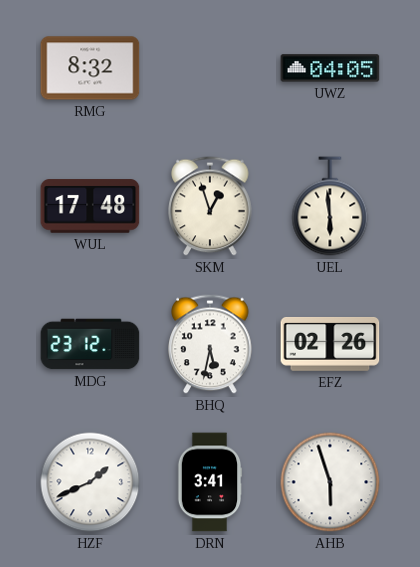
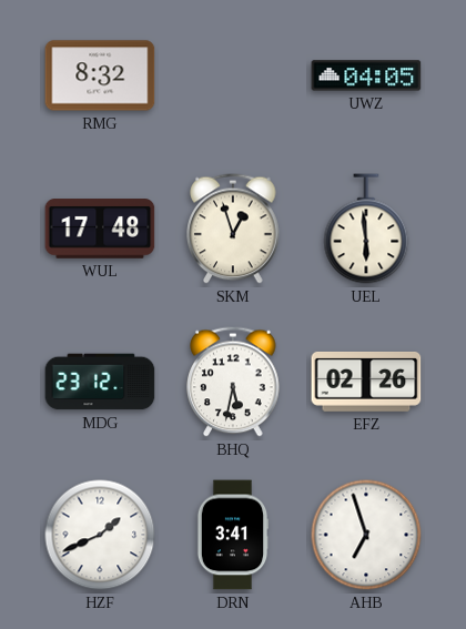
AHB: 5:57 -> 6:57 (366, 535)
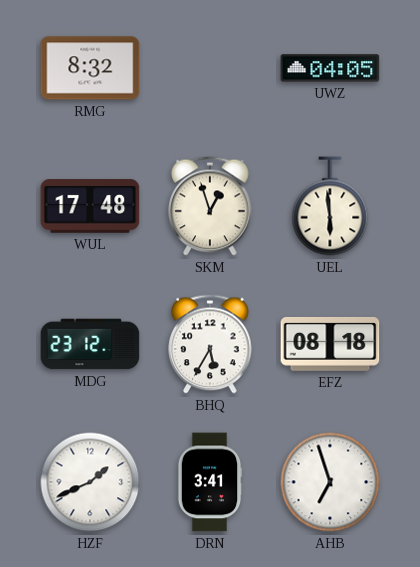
BHQ: 5:32 -> 5:35 (210, 344)
EFZ: 02:26 -> 08:18 (330, 344)
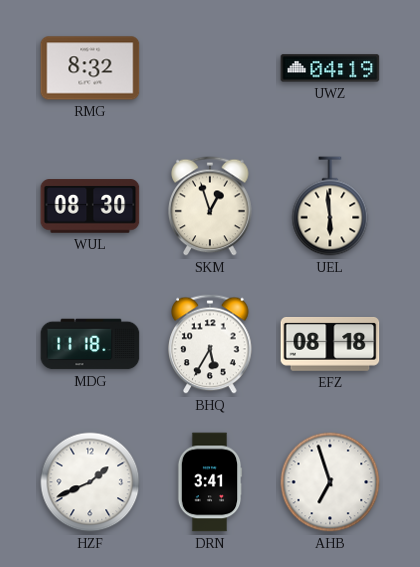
UWZ: 04:05 -> 04:19 (330, 68)
WUL: 17:48 -> 08:30 (90, 206)
MDG: 23:12 -> 11:18 (90, 344)
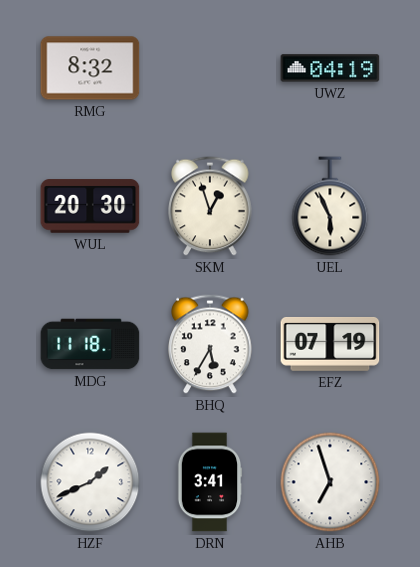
WUL: 08:30 -> 20:30 (90, 206)
UEL: 5:59 -> 5:56 (330, 206)
EFZ: 08:18 -> 07:19 (330, 344)
